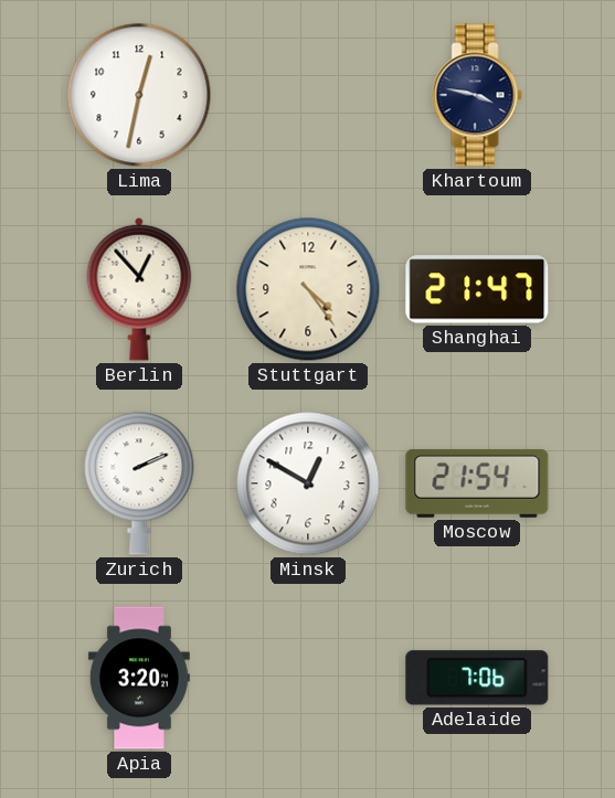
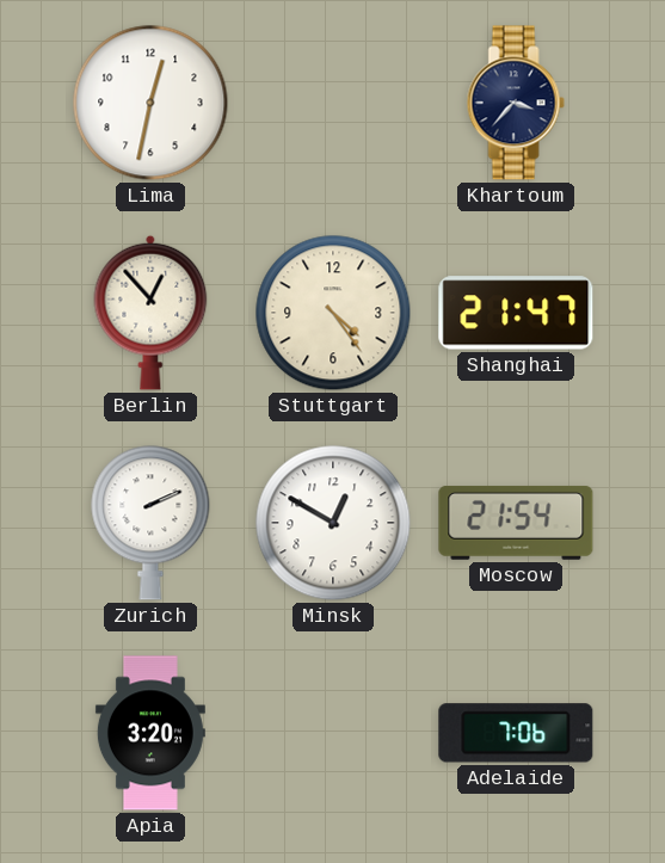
Khartoum: 3:47 -> 3:37 (516, 103)
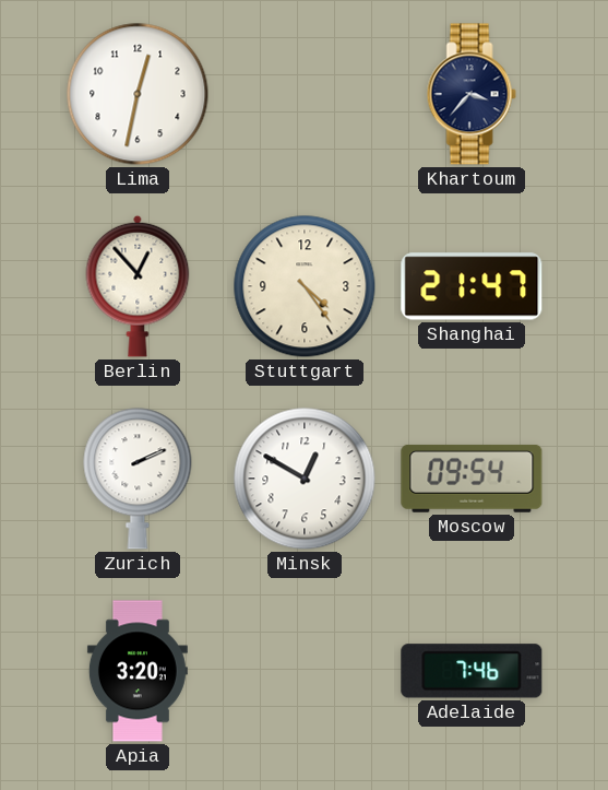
Moscow: 21:54 -> 09:54 (472, 479)
Adelaide: 7:06 -> 7:46 (472, 671)
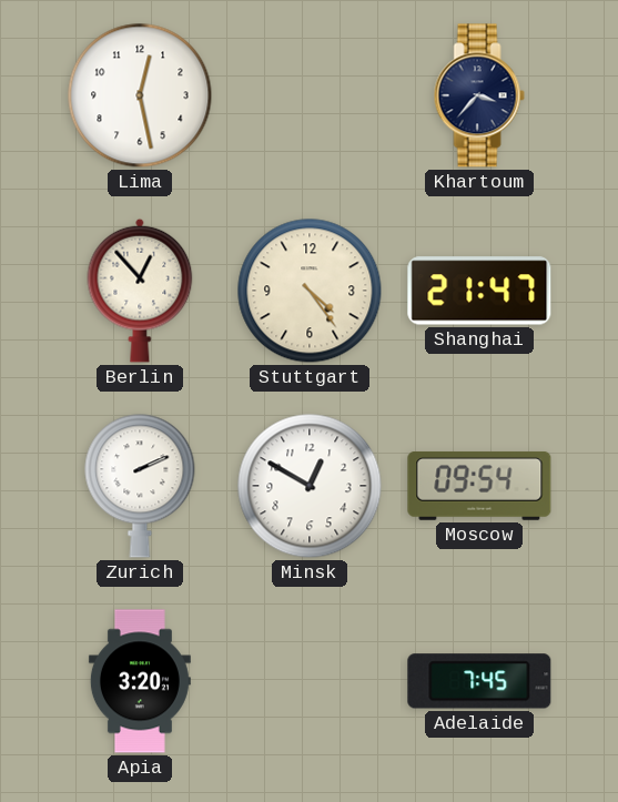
Lima: 12:32 -> 12:28 (140, 95)
Adelaide: 7:46 -> 7:45 (479, 681)
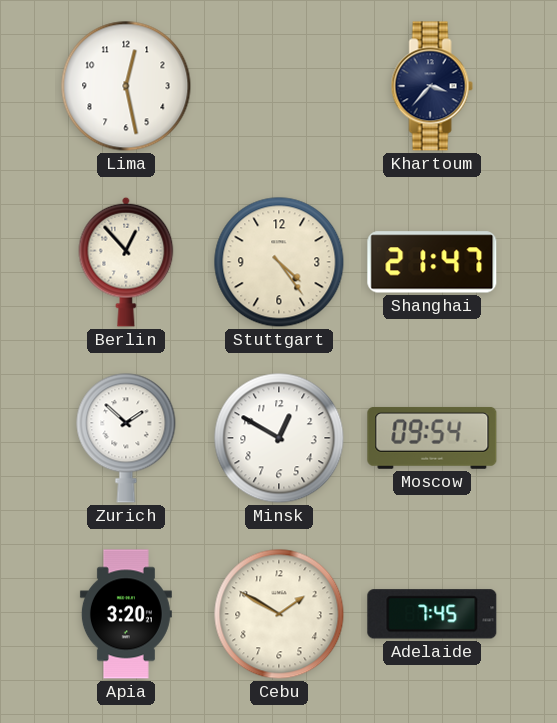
Zurich: 2:11 -> 1:52 (126, 438)
Cebu: none -> 1:50 (279, 614)
